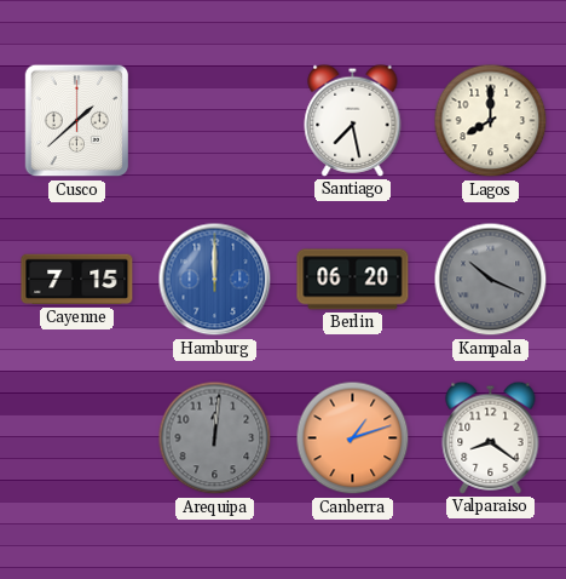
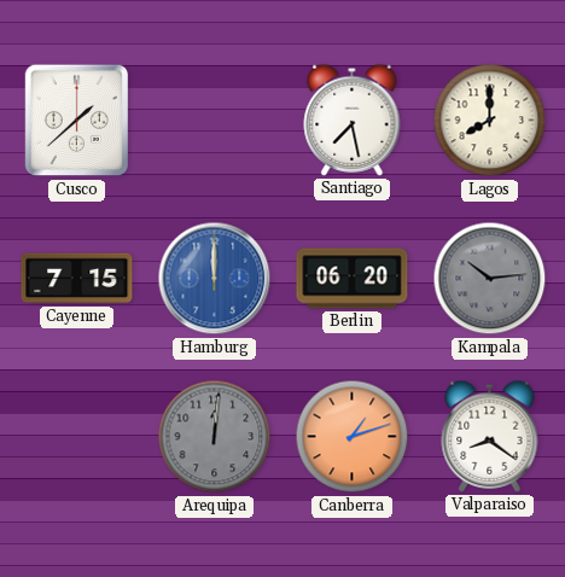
Kampala: 10:19 -> 10:14 (490, 279)
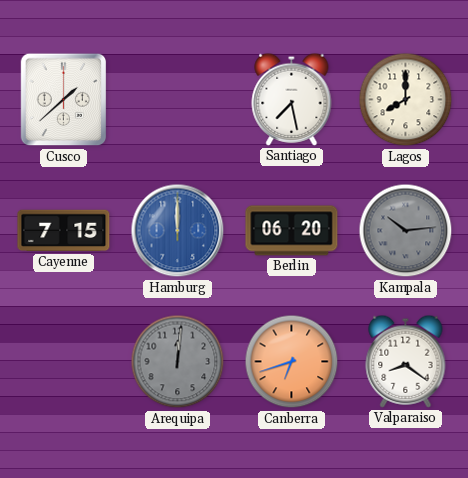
Canberra: 1:12 -> 6:42 (292, 362)
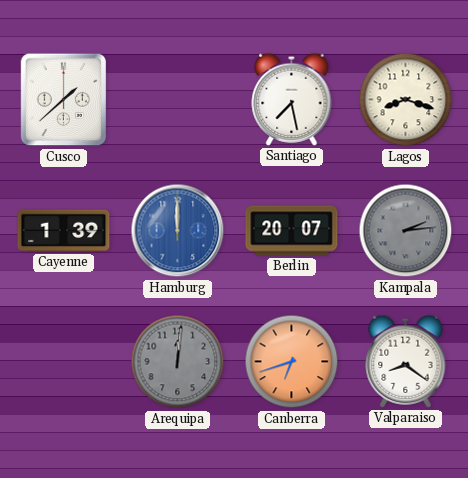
Lagos: 8:00 -> 8:18 (406, 100)
Cayenne: 7:15 -> 1:39 (64, 231)
Berlin: 06:20 -> 20:07 (292, 231)
Kampala: 10:14 -> 2:14 (406, 231)
